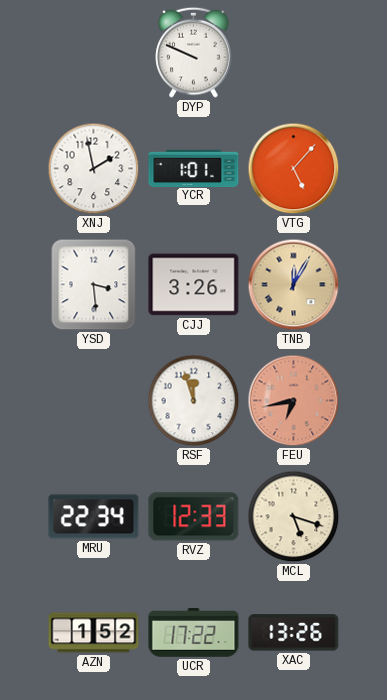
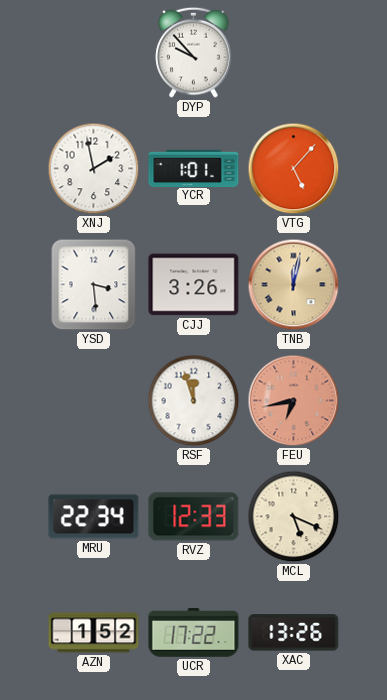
DYP: 9:49 -> 9:53 (194, 52)
TNB: 12:05 -> 12:02 (294, 285)
MCL: 5:18 -> 5:19 (294, 517)
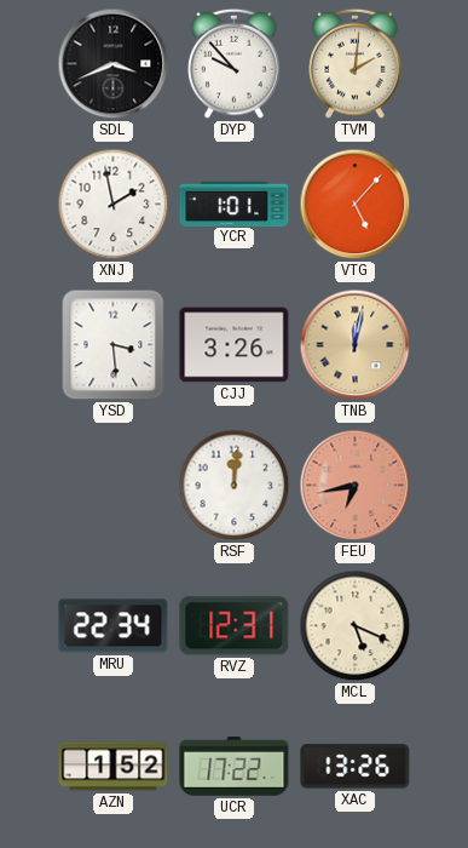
SDL: none -> 3:41 (114, 64)
TVM: none -> 2:01 (356, 63)
RSF: 11:57 -> 12:01 (235, 486)
RVZ: 12:33 -> 12:31 (235, 626)
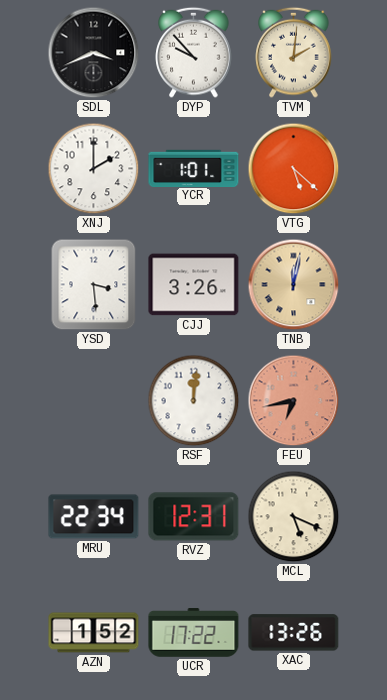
XNJ: 1:58 -> 2:00 (94, 169)
VTG: 5:07 -> 5:22 (294, 169)
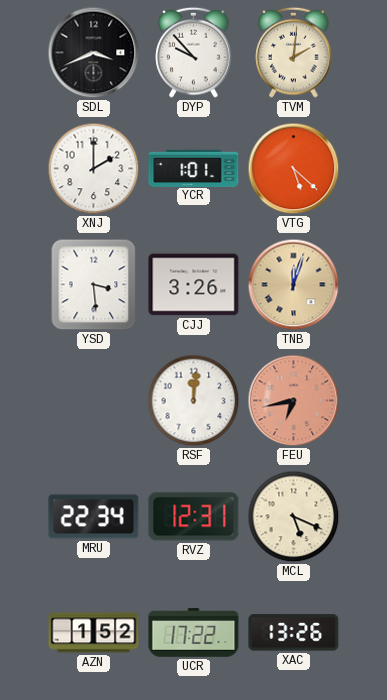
TNB: 12:02 -> 12:03 (294, 285)
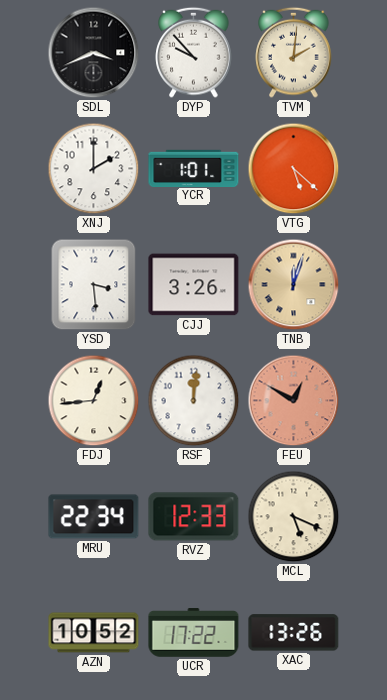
FDJ: none -> 12:44 (94, 401)
FEU: 6:43 -> 12:50 (294, 401)
RVZ: 12:31 -> 12:33 (194, 517)
AZN: 1:52 -> 10:52 (94, 633)
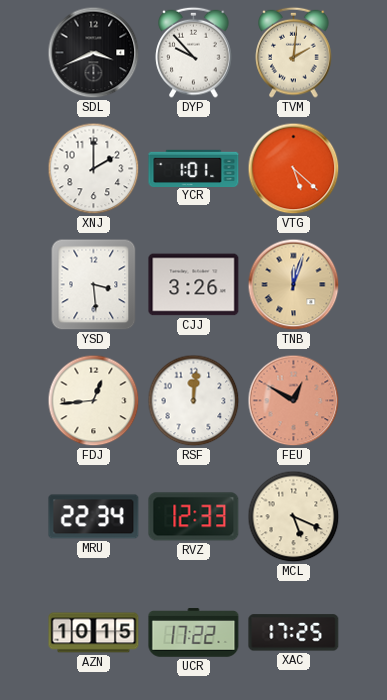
AZN: 10:52 -> 10:15 (94, 633)
XAC: 13:26 -> 17:25 (294, 633)
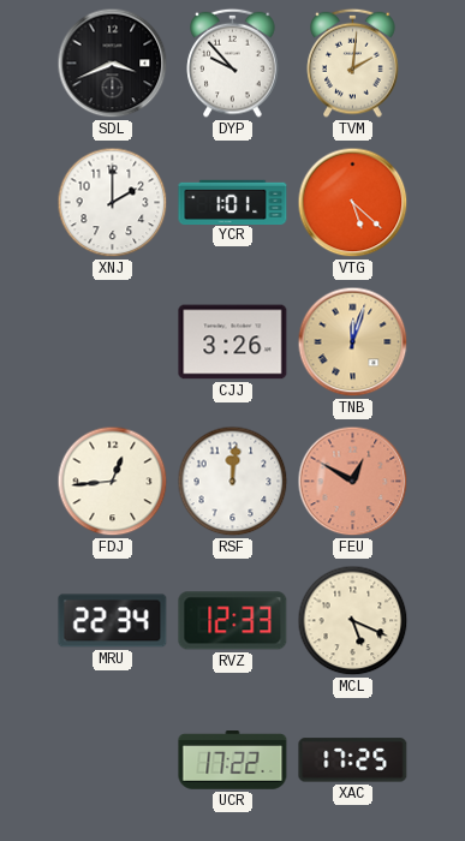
YSD: 3:29 -> none (94, 285)
AZN: 10:15 -> none (94, 633)
